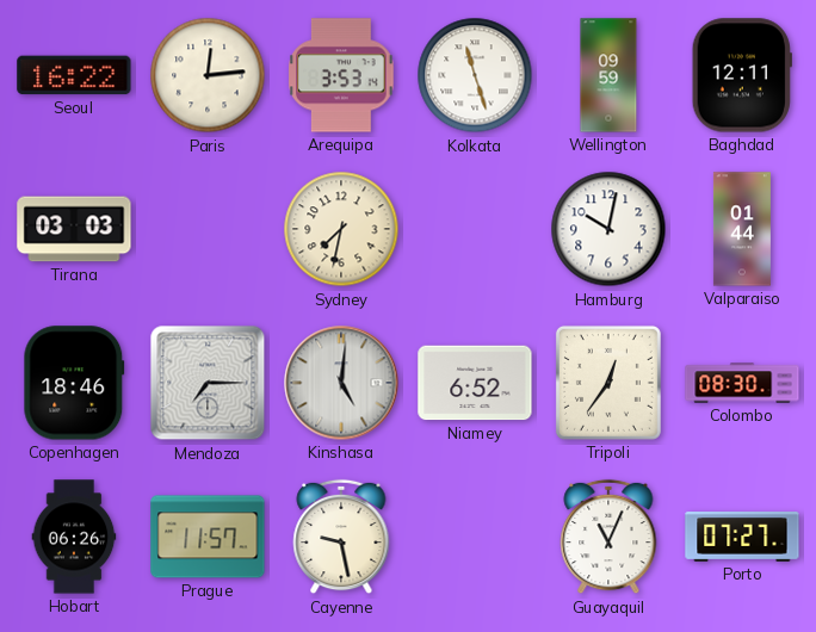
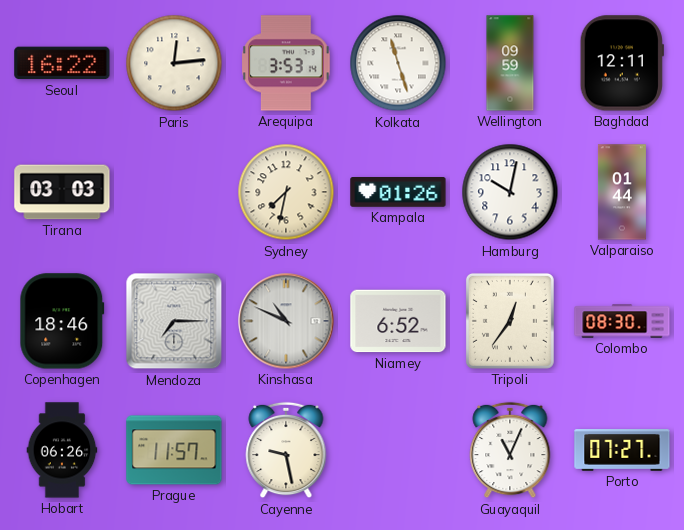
Kampala: none -> 01:26 (398, 193)
Kinshasa: 5:01 -> 10:49 (286, 321)
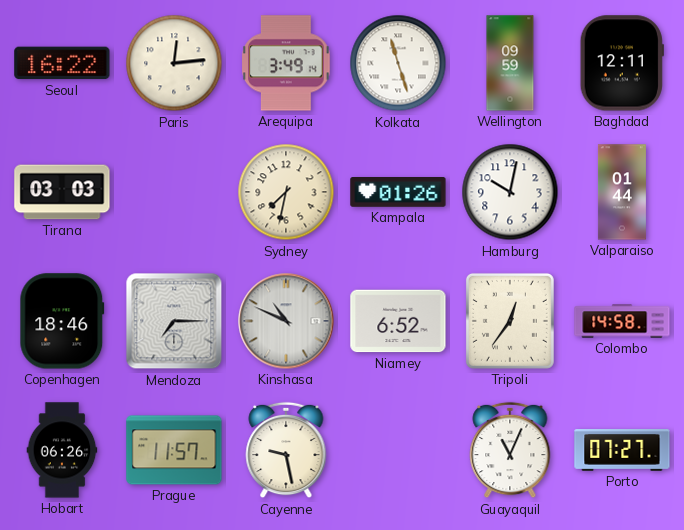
Arequipa: 3:53 -> 3:49 (286, 63)
Colombo: 08:30 -> 14:58 (622, 321)
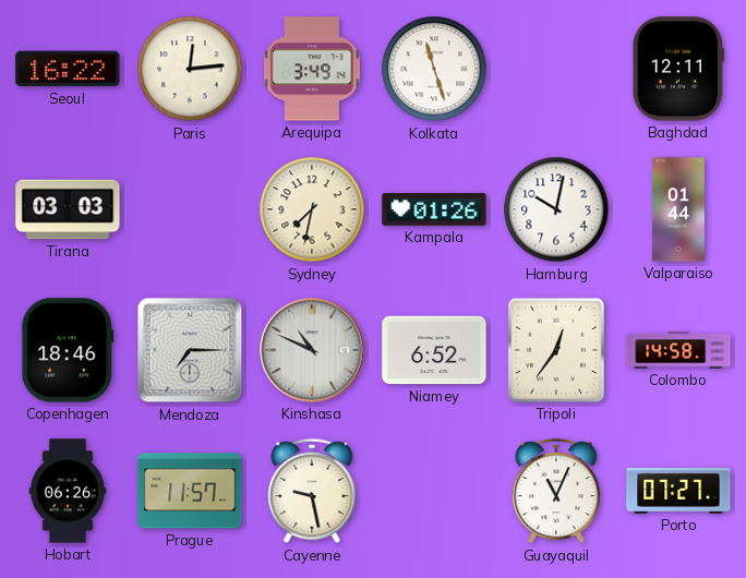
Wellington: 09:59 -> none (510, 63)
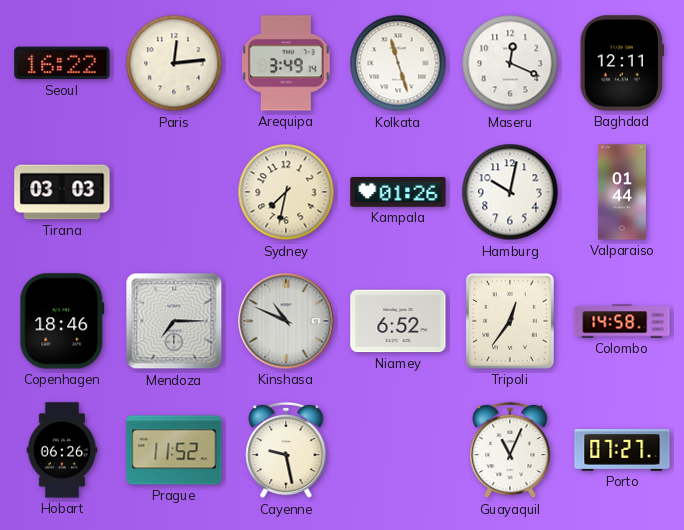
Maseru: none -> 12:19 (510, 63)
Prague: 11:57 -> 11:52 (174, 450)
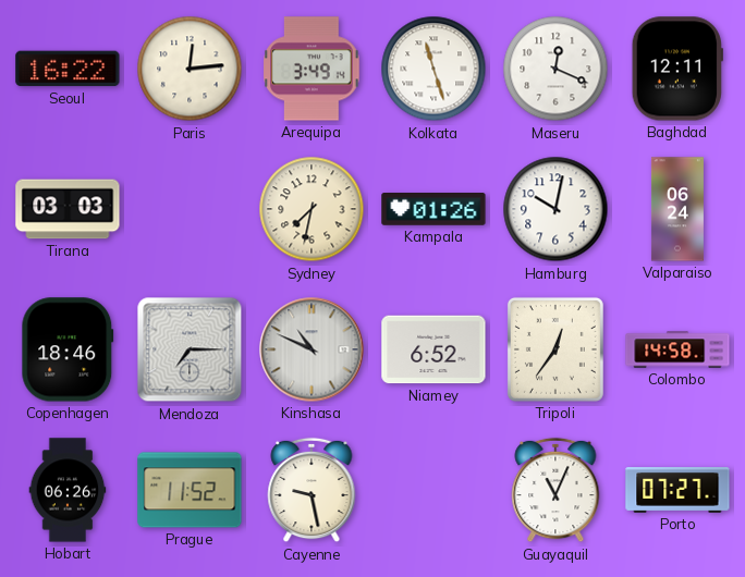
Valparaiso: 01:44 -> 06:24 (677, 209)
